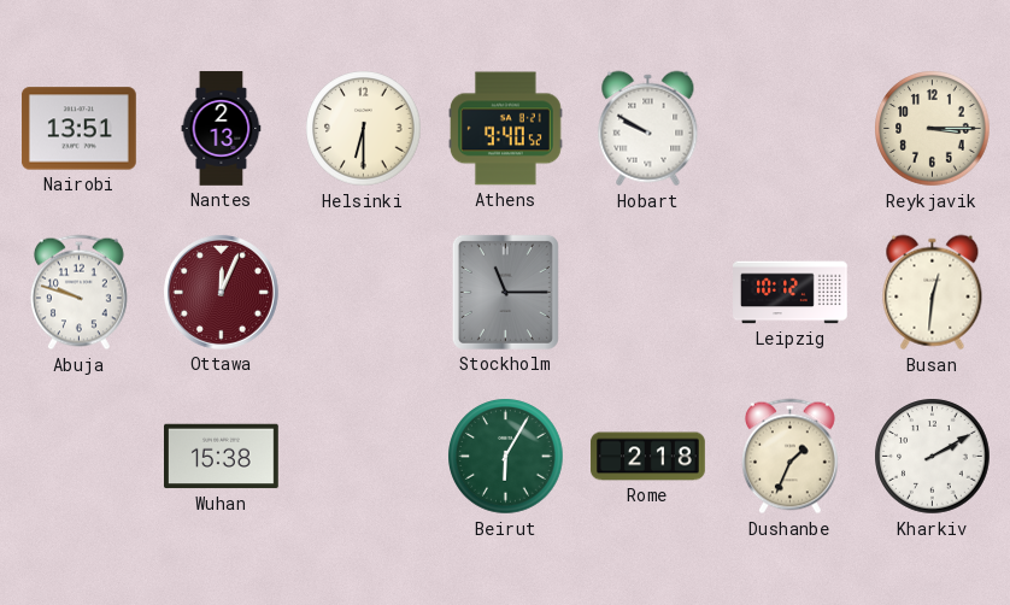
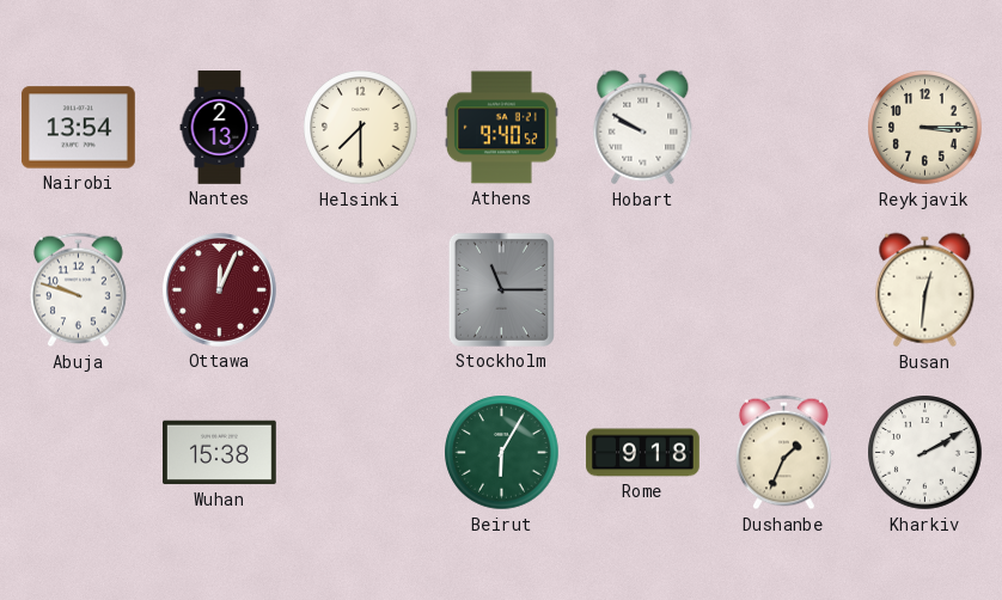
Nairobi: 13:51 -> 13:54 (79, 128)
Helsinki: 6:30 -> 7:30 (361, 128)
Leipzig: 10:12 -> none (791, 293)
Rome: 2:18 -> 9:18 (643, 453)
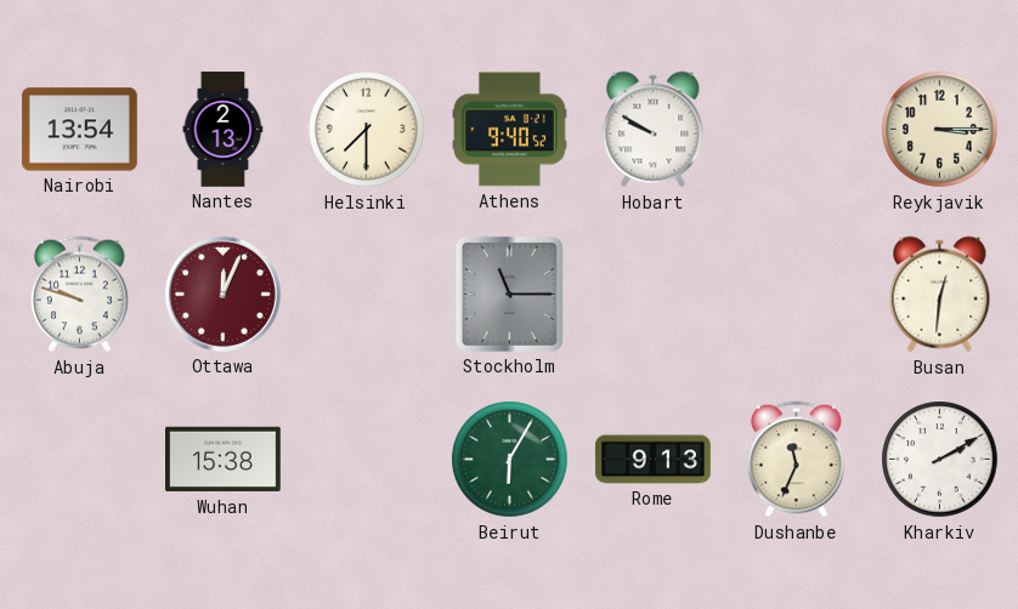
Rome: 9:18 -> 9:13 (654, 460)
Dushanbe: 1:34 -> 11:34 (796, 460)
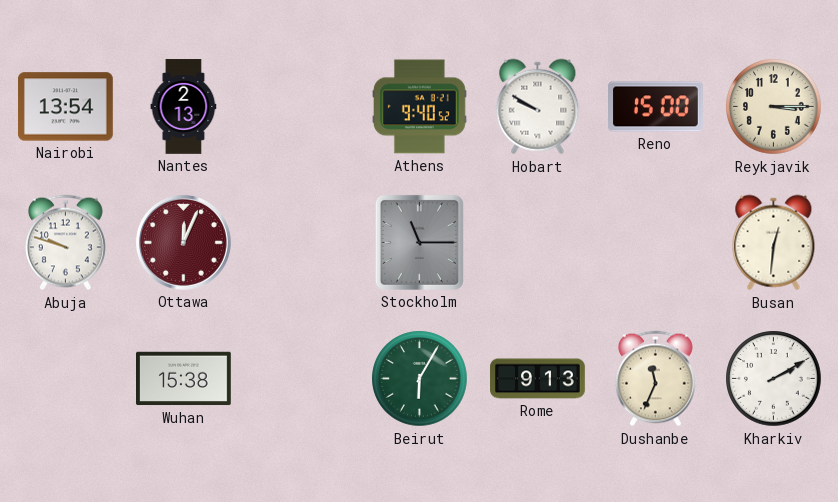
Helsinki: 7:30 -> none (367, 130)
Reno: none -> 15:00 (656, 107)
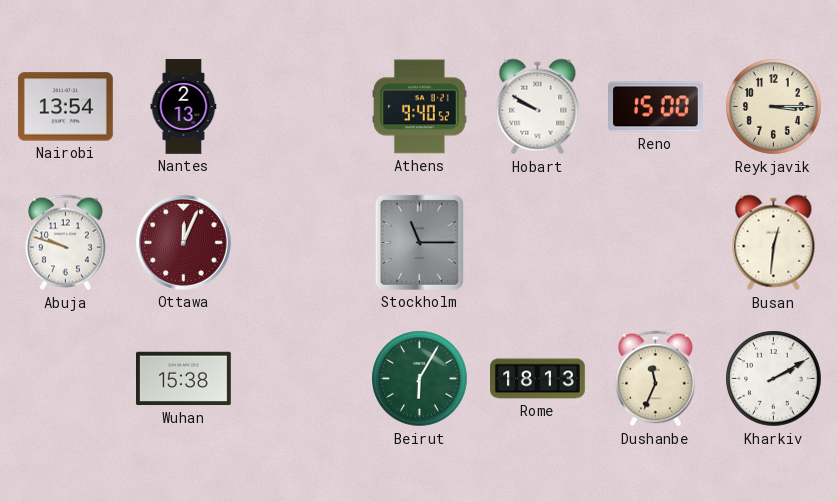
Rome: 9:13 -> 18:13 (538, 379)
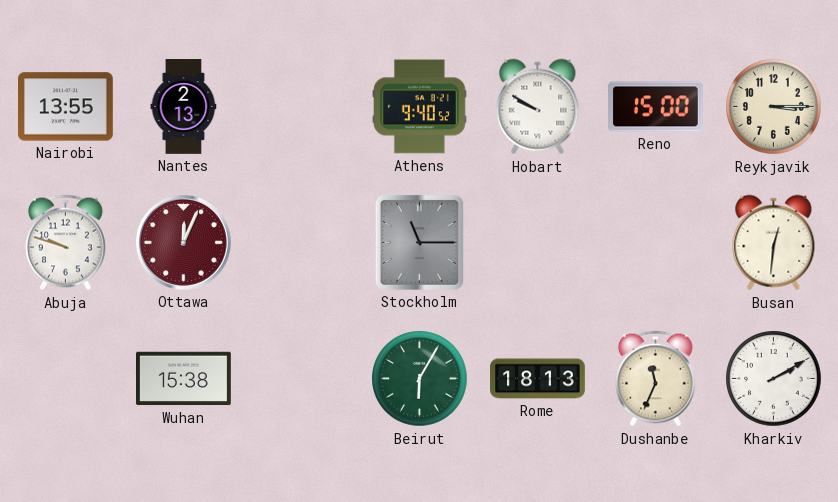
Nairobi: 13:54 -> 13:55 (66, 107)
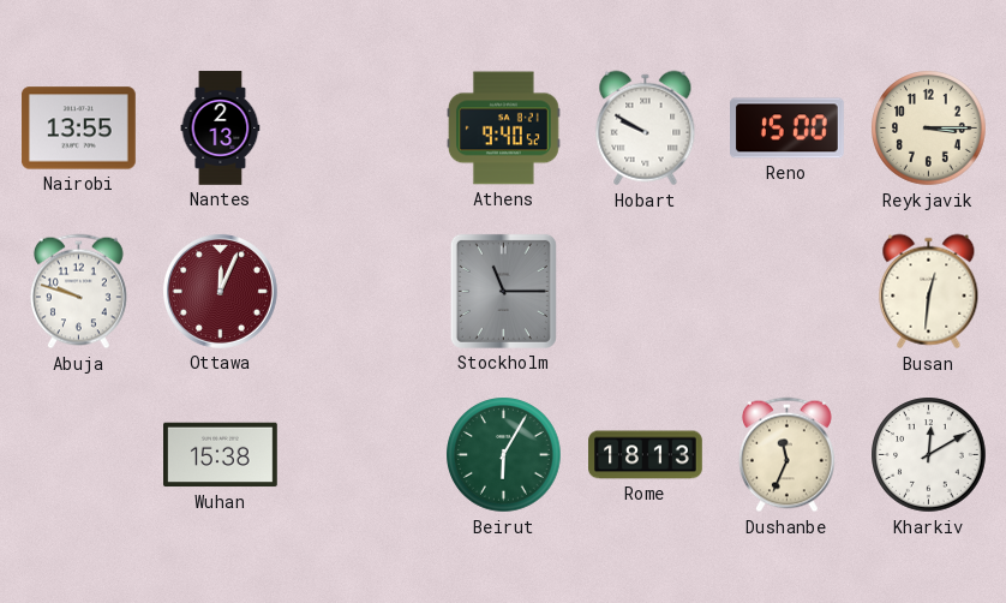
Kharkiv: 2:10 -> 12:10 (929, 455)
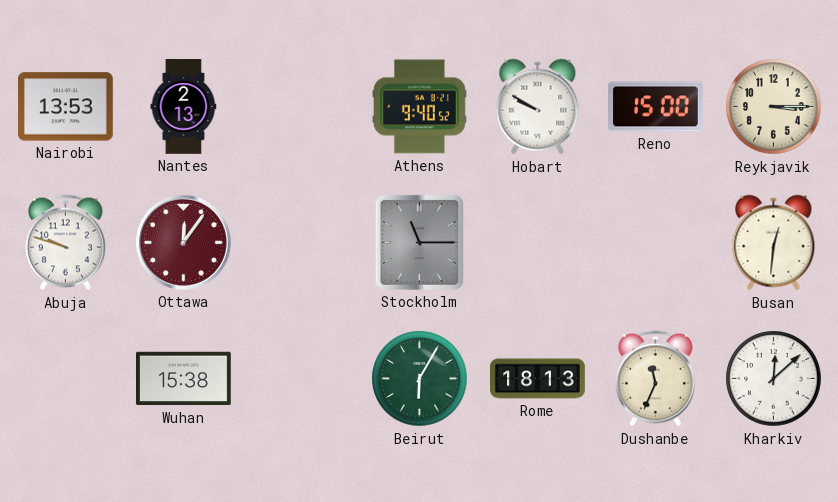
Nairobi: 13:55 -> 13:53 (66, 107)
Ottawa: 12:04 -> 12:06 (183, 242)
Kharkiv: 12:10 -> 12:08 (774, 379)
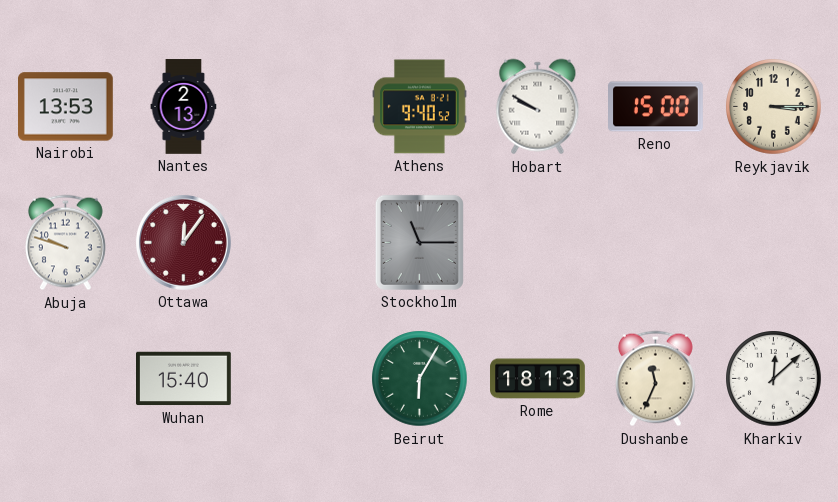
Busan: 12:31 -> none (774, 243)
Wuhan: 15:38 -> 15:40 (184, 379)
